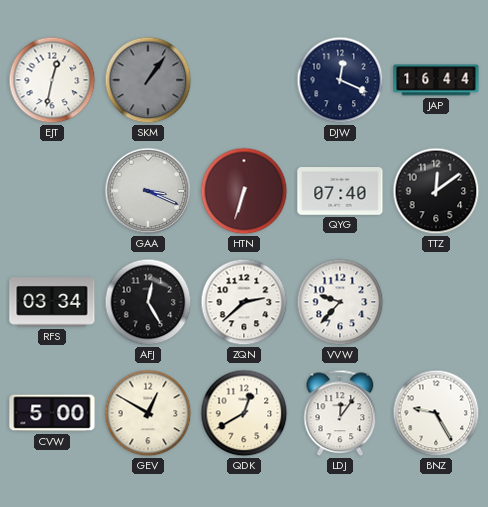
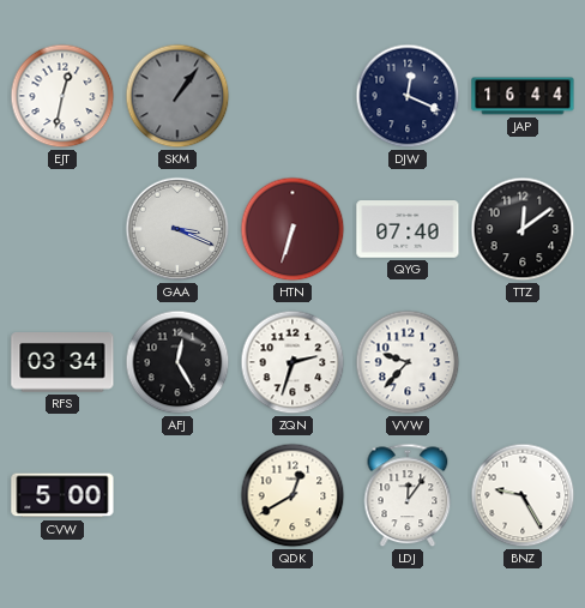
ZQN: 2:38 -> 2:33 (292, 362)
GEV: 12:50 -> none (148, 413)
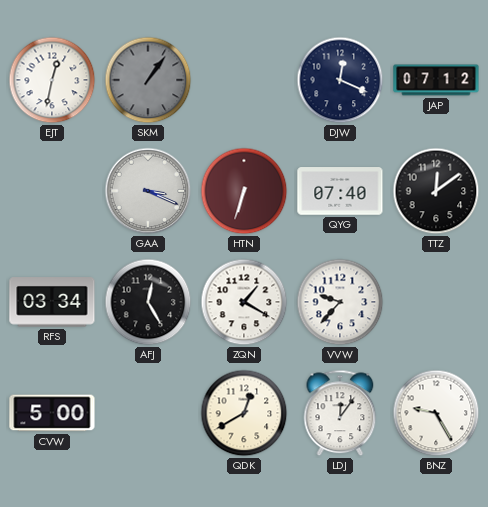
JAP: 16:44 -> 07:12 (436, 80)
ZQN: 2:33 -> 1:20 (244, 302)
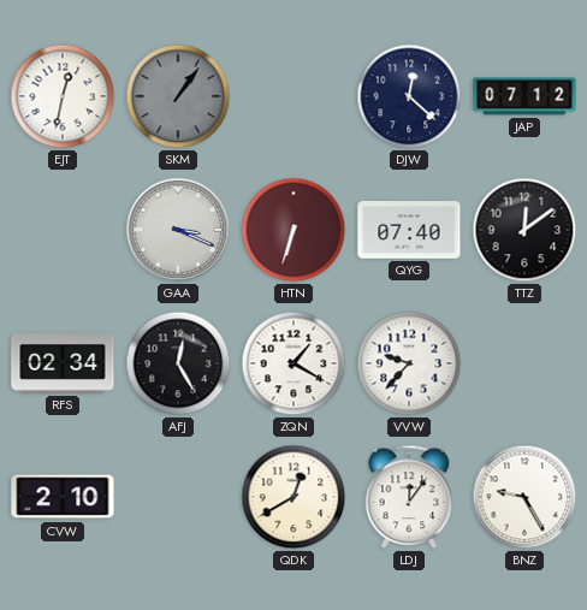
DJW: 12:19 -> 12:22 (409, 96)
RFS: 03:34 -> 02:34 (63, 363)
CVW: 5:00 -> 2:10 (63, 497)
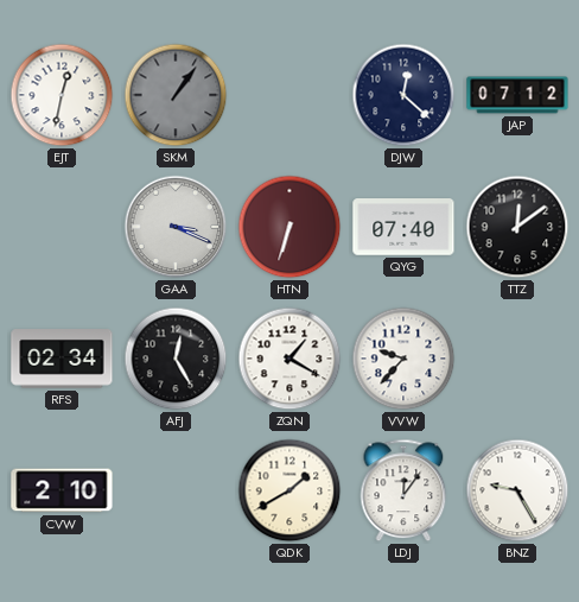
QDK: 12:40 -> 1:40 (289, 490)
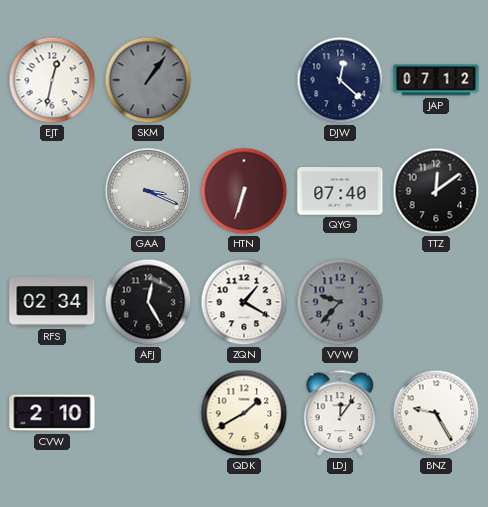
VVW dial: white -> grey (340, 302)
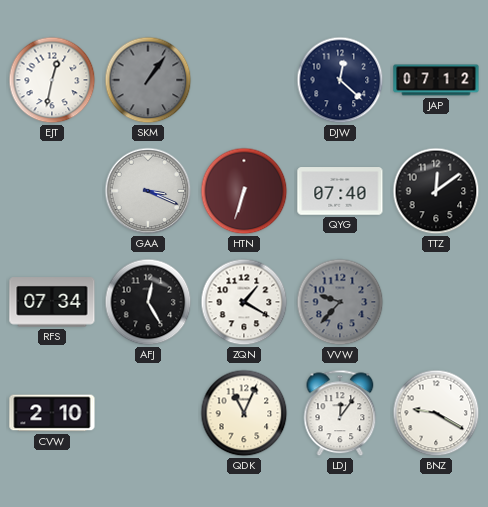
RFS: 02:34 -> 07:34 (52, 302)
QDK: 1:40 -> 11:04 (244, 413)
BNZ: 9:25 -> 9:20 (436, 413)
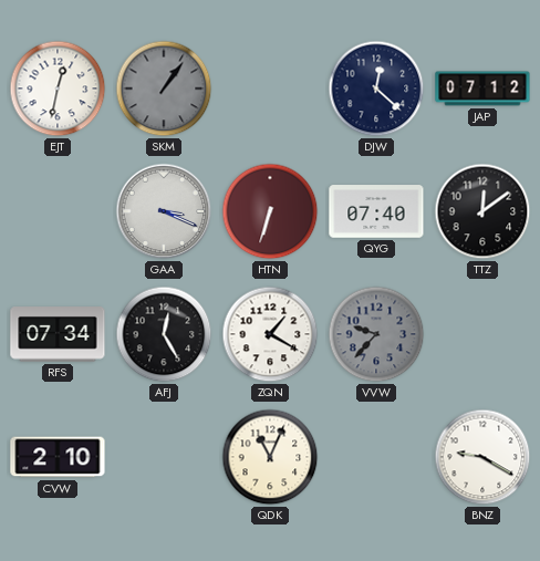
LDJ: 12:06 -> none (340, 413)
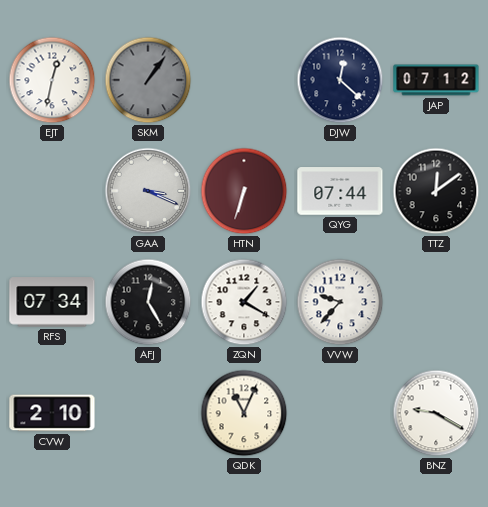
QYG: 07:40 -> 07:44 (340, 191)
VVW dial: grey -> white (340, 302)
